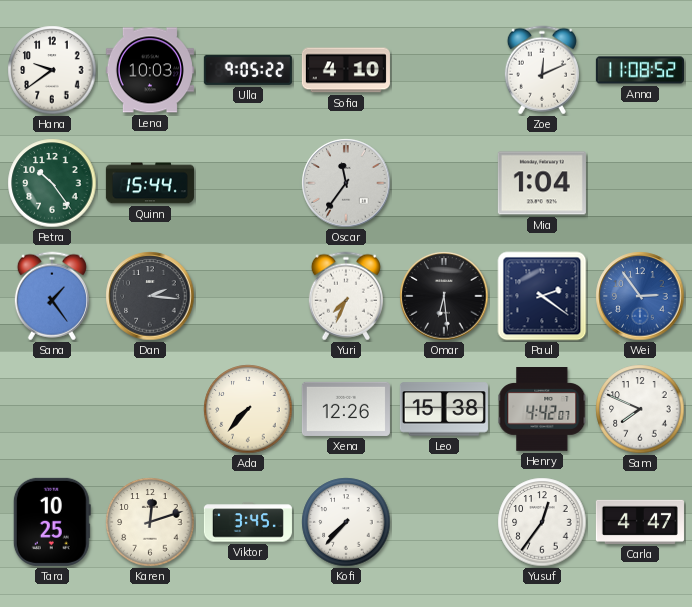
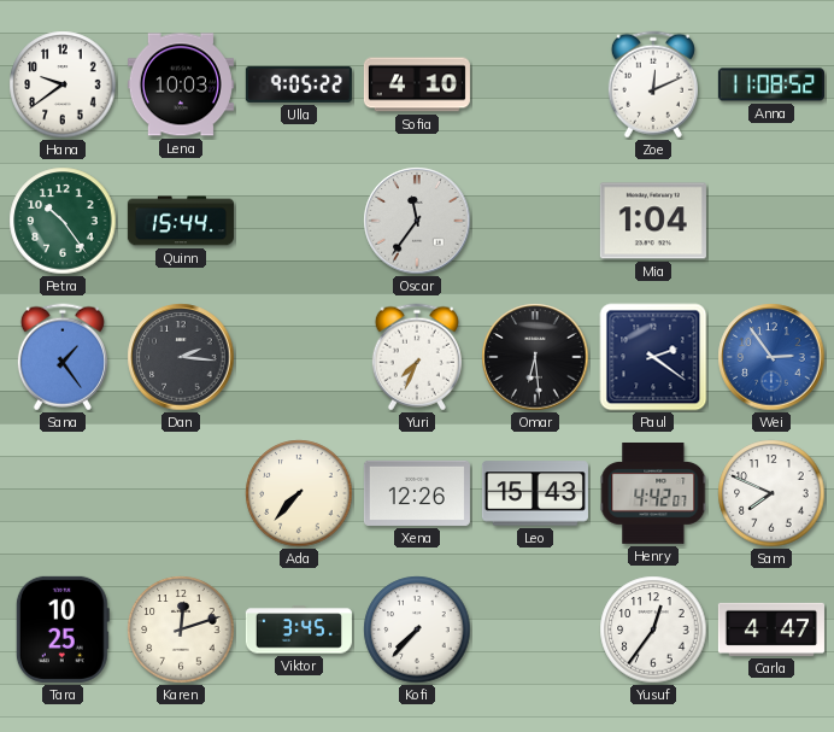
Leo: 15:38 -> 15:43 (535, 493)
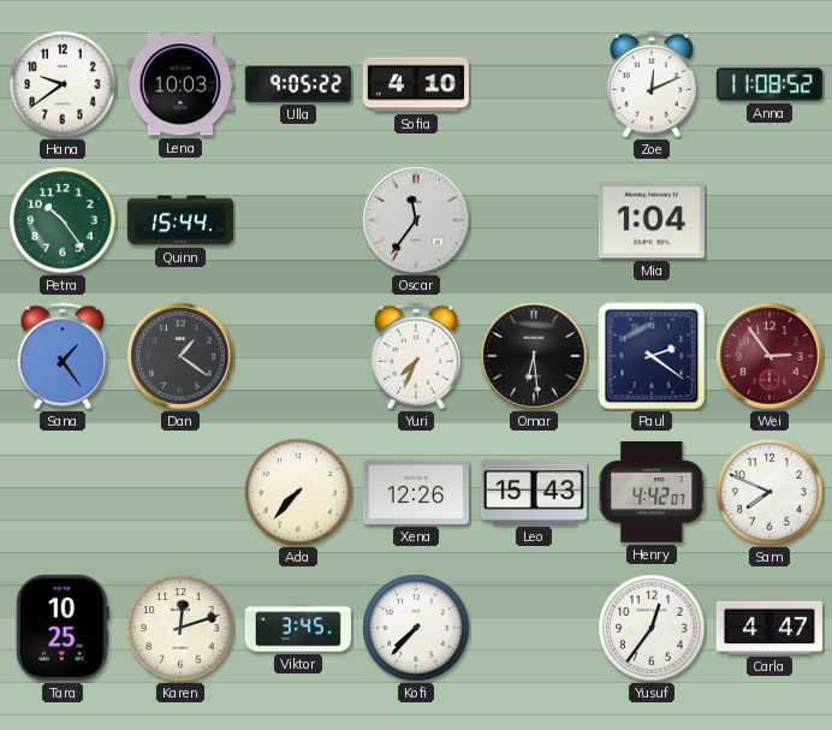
Dan: 2:16 -> 1:21 (180, 356)
Wei dial: blue -> burgundy (769, 356)
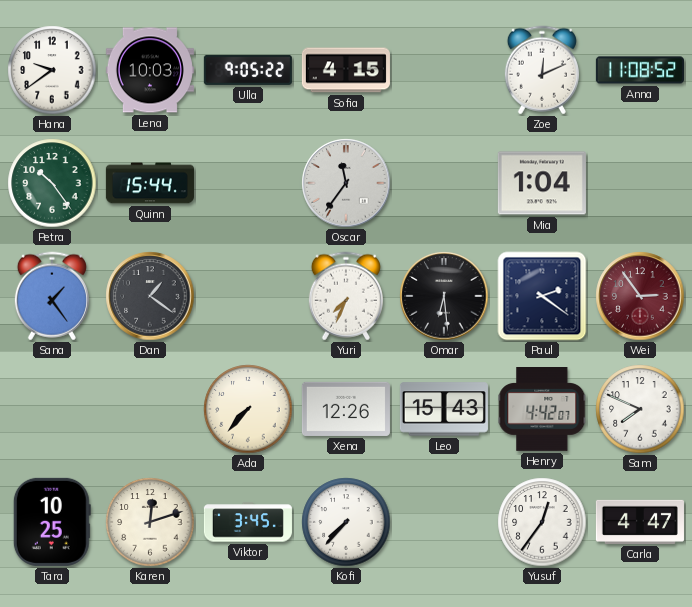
Sofia: 4:10 -> 4:15 (346, 70)
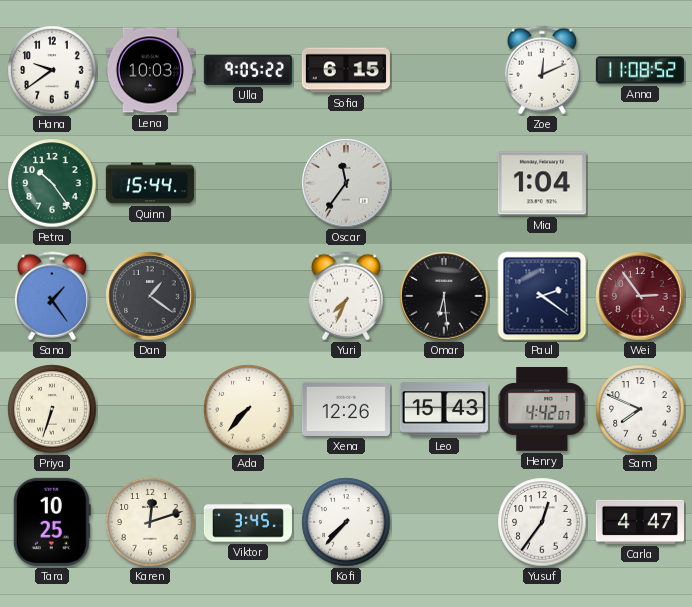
Sofia: 4:15 -> 6:15 (346, 70)
Priya: none -> 6:33 (52, 409)
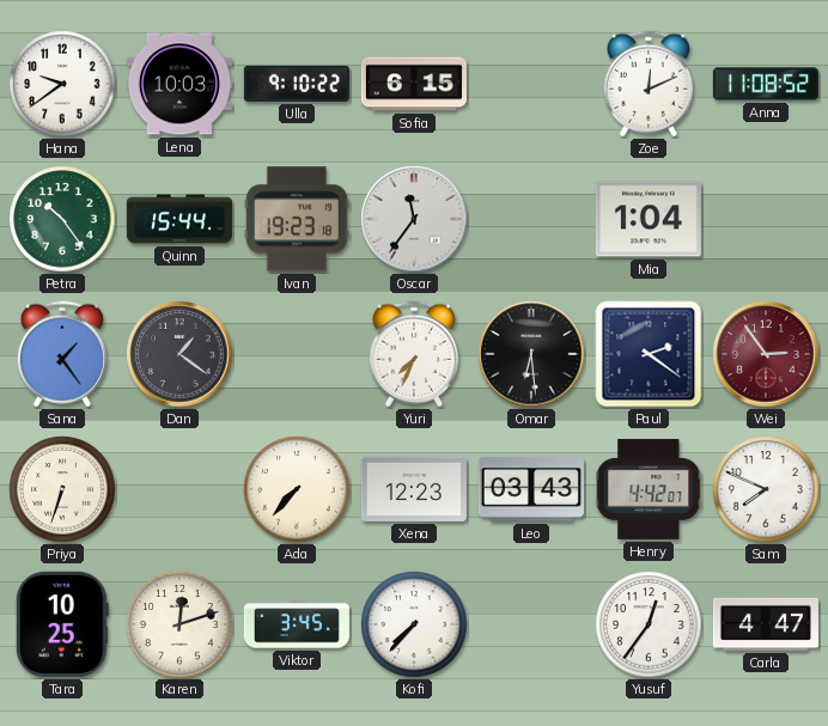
Ulla: 9:05 -> 9:10 (297, 84)
Ivan: none -> 19:23 (297, 219)
Xena: 12:26 -> 12:23 (414, 489)
Leo: 15:43 -> 03:43 (531, 489)
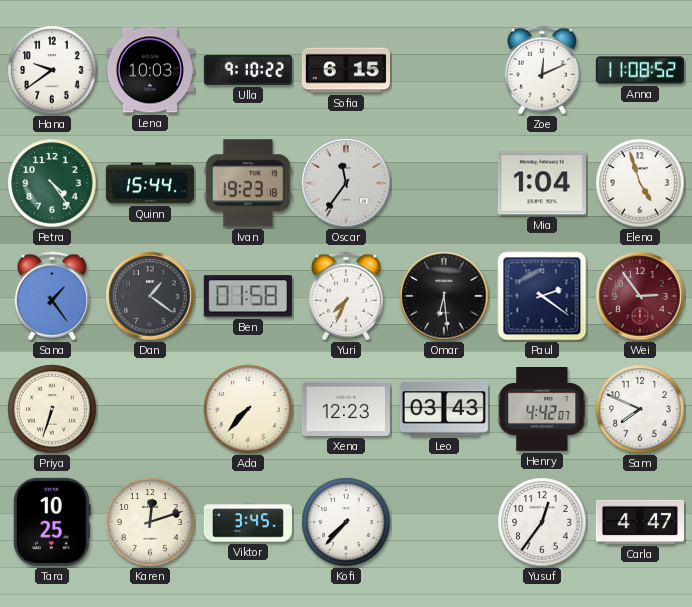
Petra: 10:24 -> 4:24 (52, 183)
Elena: none -> 4:57 (640, 183)
Ben: none -> 01:58 (248, 296)
